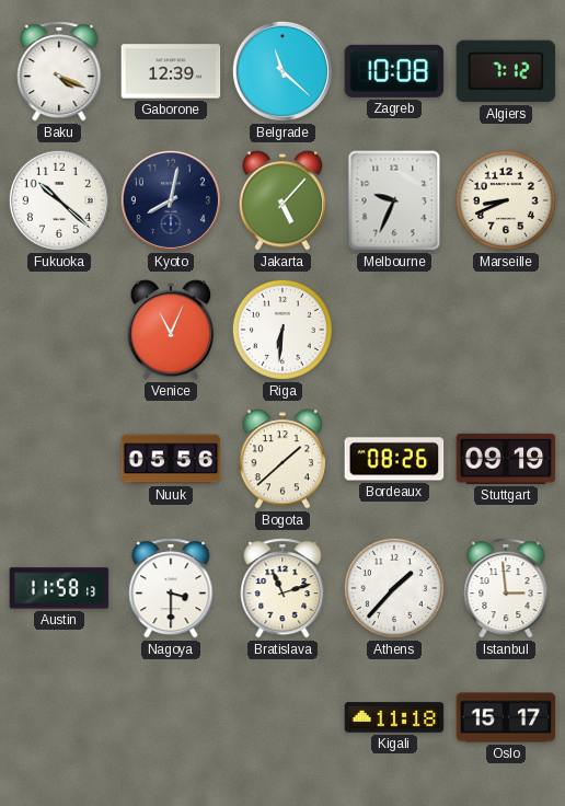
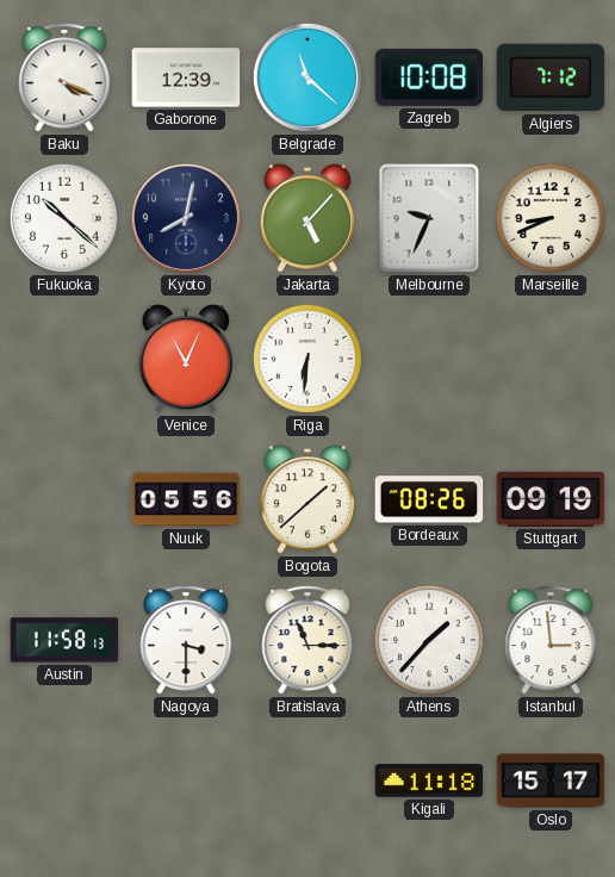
Bratislava: 11:12 -> 11:15 (307, 640)
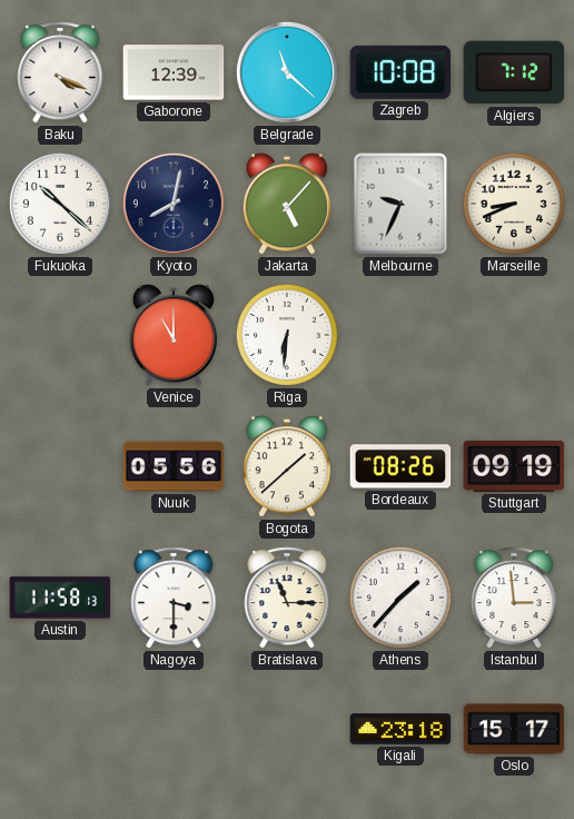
Venice: 11:04 -> 11:00 (174, 335)
Kigali: 11:18 -> 23:18 (400, 729)
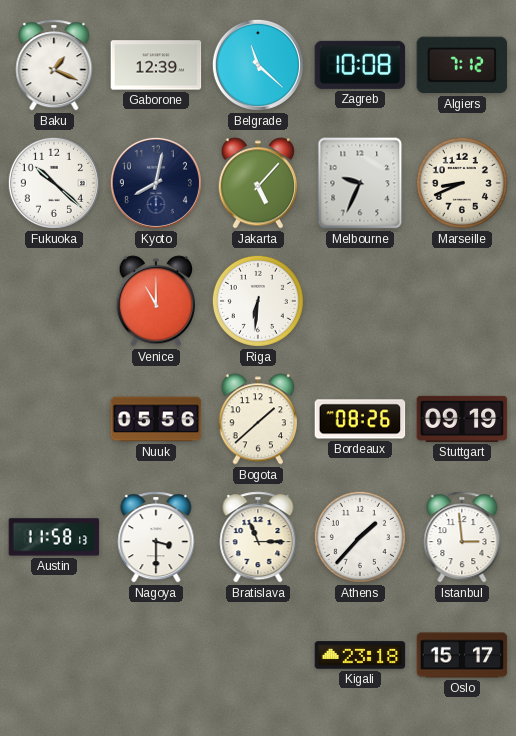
Baku: 4:19 -> 1:19 (54, 65)
